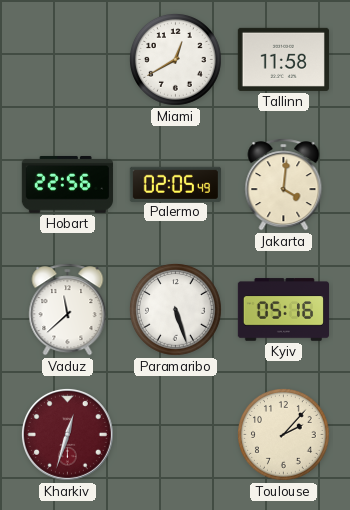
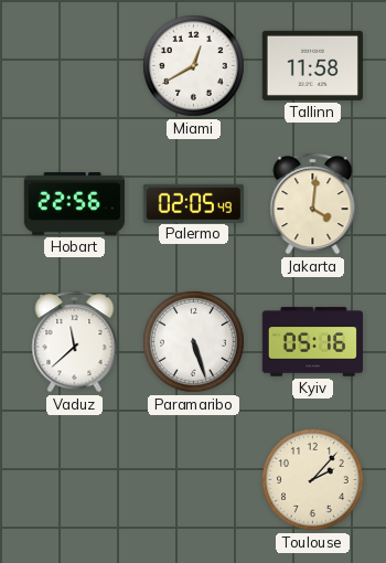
Kharkiv: 12:33 -> none (67, 434)
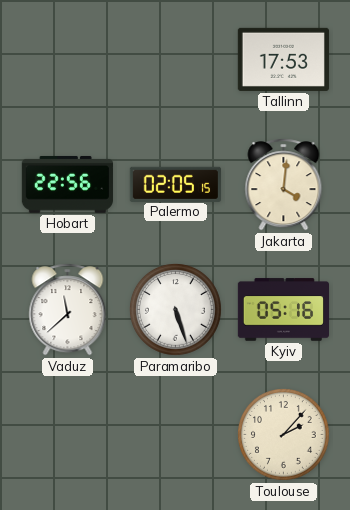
Miami: 12:40 -> none (194, 66)
Tallinn: 11:58 -> 17:53 (283, 59)
Palermo: 02:05:49 -> 02:05:15 (175, 184)
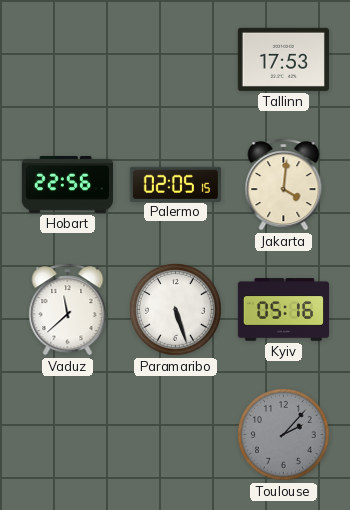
Toulouse dial: cream -> grey (284, 435)
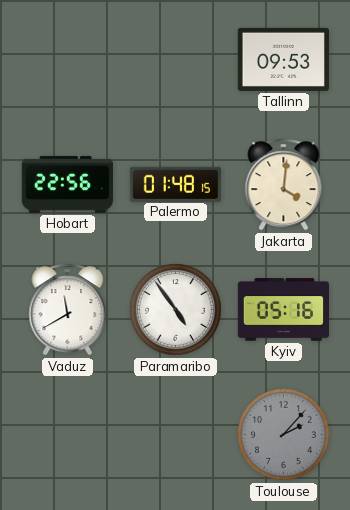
Tallinn: 17:53 -> 09:53 (283, 59)
Palermo: 02:05 -> 01:48 (175, 184)
Vaduz: 11:38 -> 11:40 (68, 310)
Paramaribo: 5:27 -> 4:54 (176, 310)
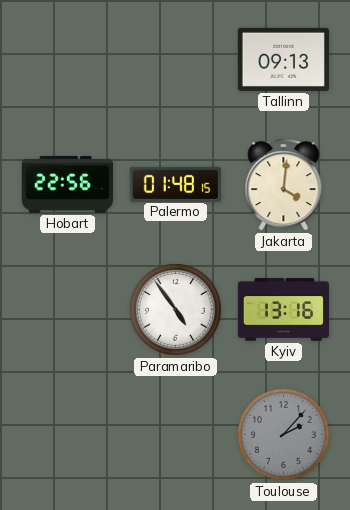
Tallinn: 09:53 -> 09:13 (283, 59)
Vaduz: 11:40 -> none (68, 310)
Kyiv: 05:16 -> 13:16 (283, 310)
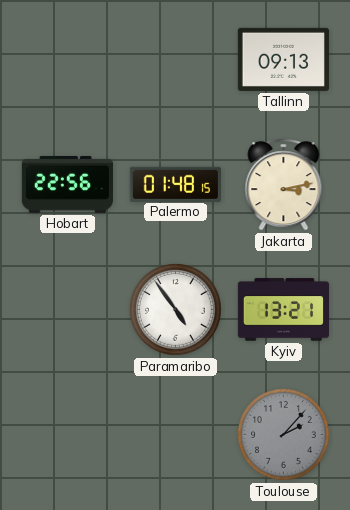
Jakarta: 4:01 -> 3:13 (284, 185)
Kyiv: 13:16 -> 13:21 (283, 310)
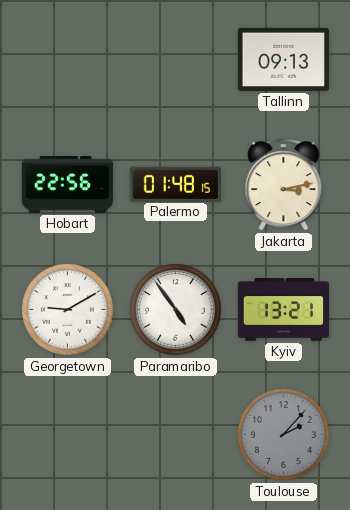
Georgetown: none -> 9:10 (68, 310)
